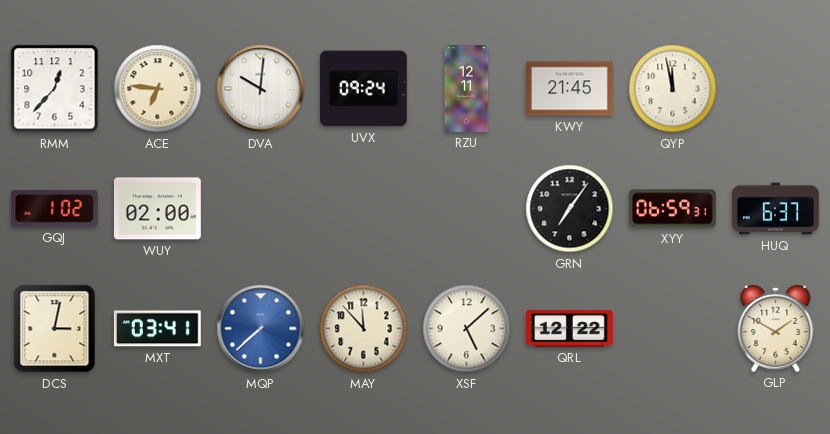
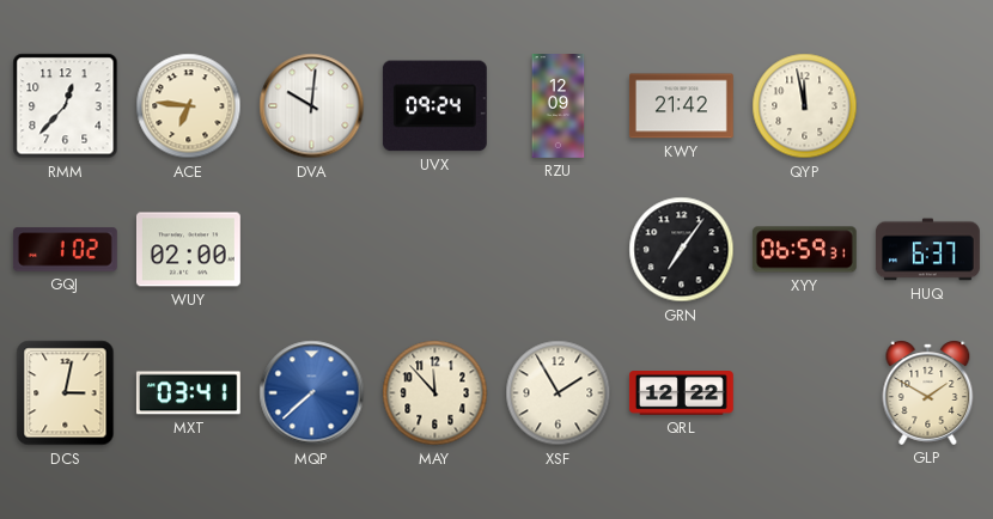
RZU: 12:11 -> 12:09 (559, 106)
KWY: 21:45 -> 21:42 (681, 106)
XSF: 5:08 -> 1:55 (559, 393)
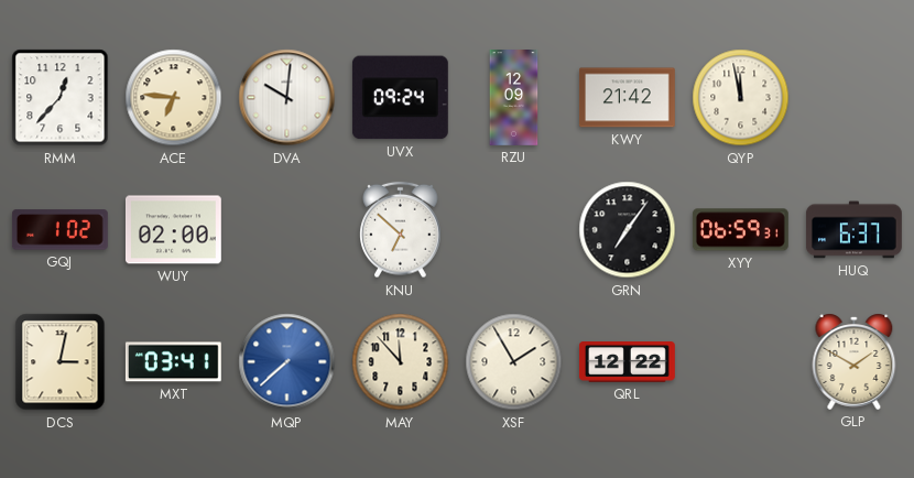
KNU: none -> 6:52 (401, 230)
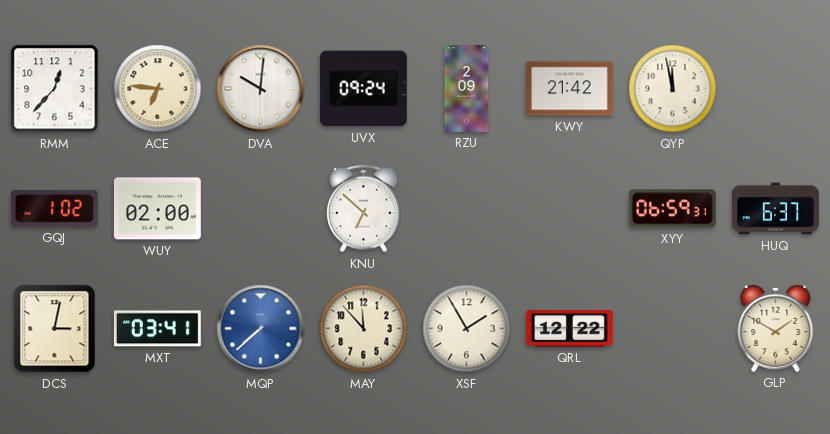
RZU: 12:09 -> 2:09 (467, 89)
GRN: 7:06 -> none (628, 230)
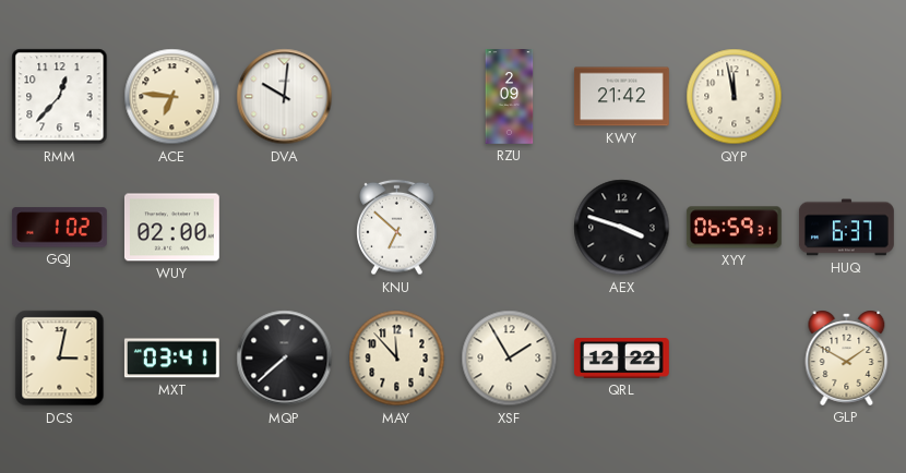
UVX: 09:24 -> none (363, 89)
AEX: none -> 3:48 (622, 228)
MQP dial: blue -> black (285, 359)
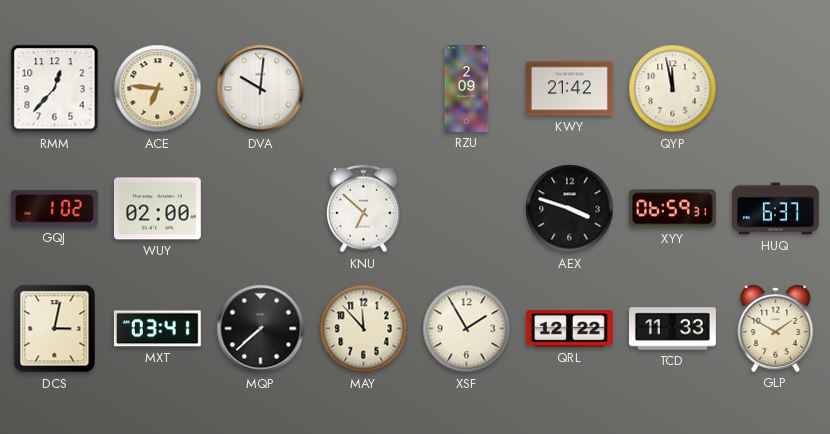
TCD: none -> 11:33 (673, 329)
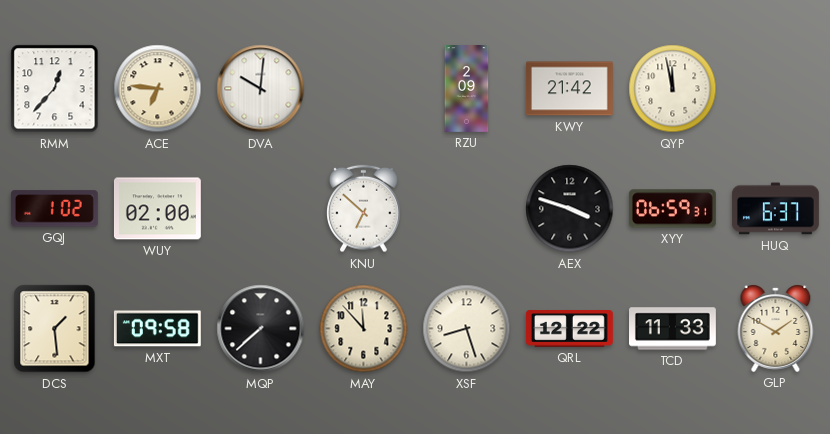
DCS: 3:02 -> 1:29 (55, 329)
MXT: 03:41 -> 09:58 (157, 329)
XSF: 1:55 -> 8:27 (467, 329)
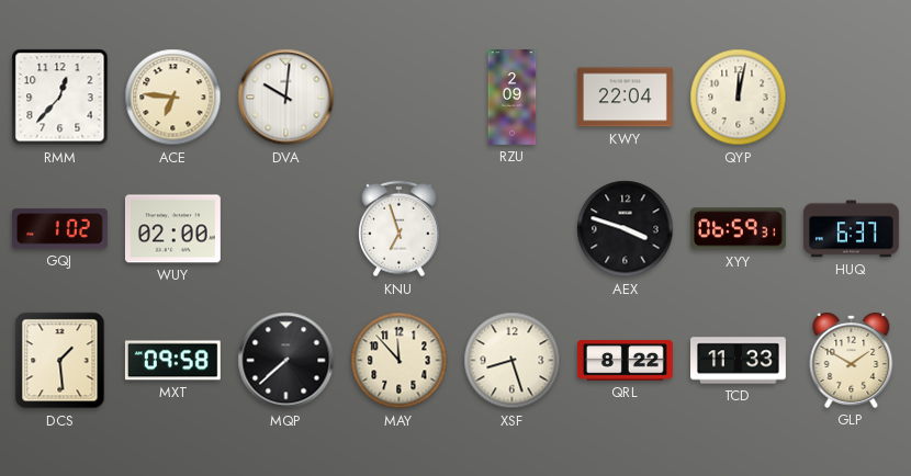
KWY: 21:42 -> 22:04 (625, 98)
QYP: 11:58 -> 12:02 (739, 98)
KNU: 6:52 -> 6:57 (400, 229)
QRL: 12:22 -> 8:22 (625, 361)
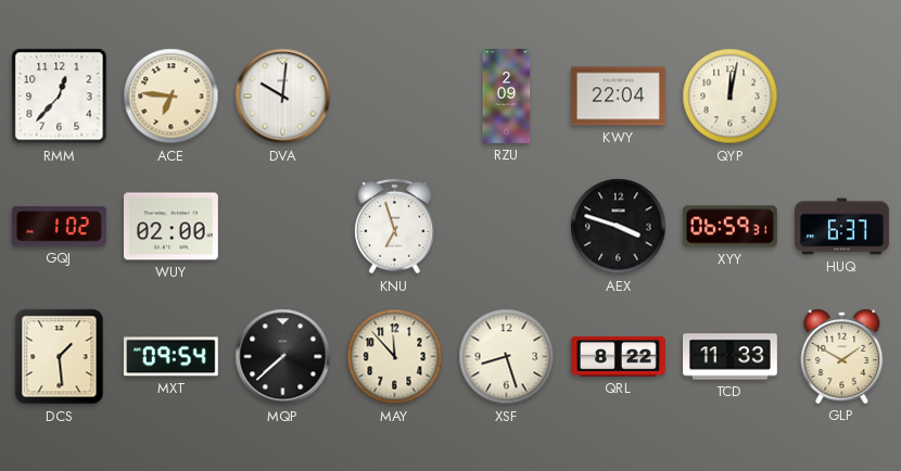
MXT: 09:58 -> 09:54 (170, 357)
